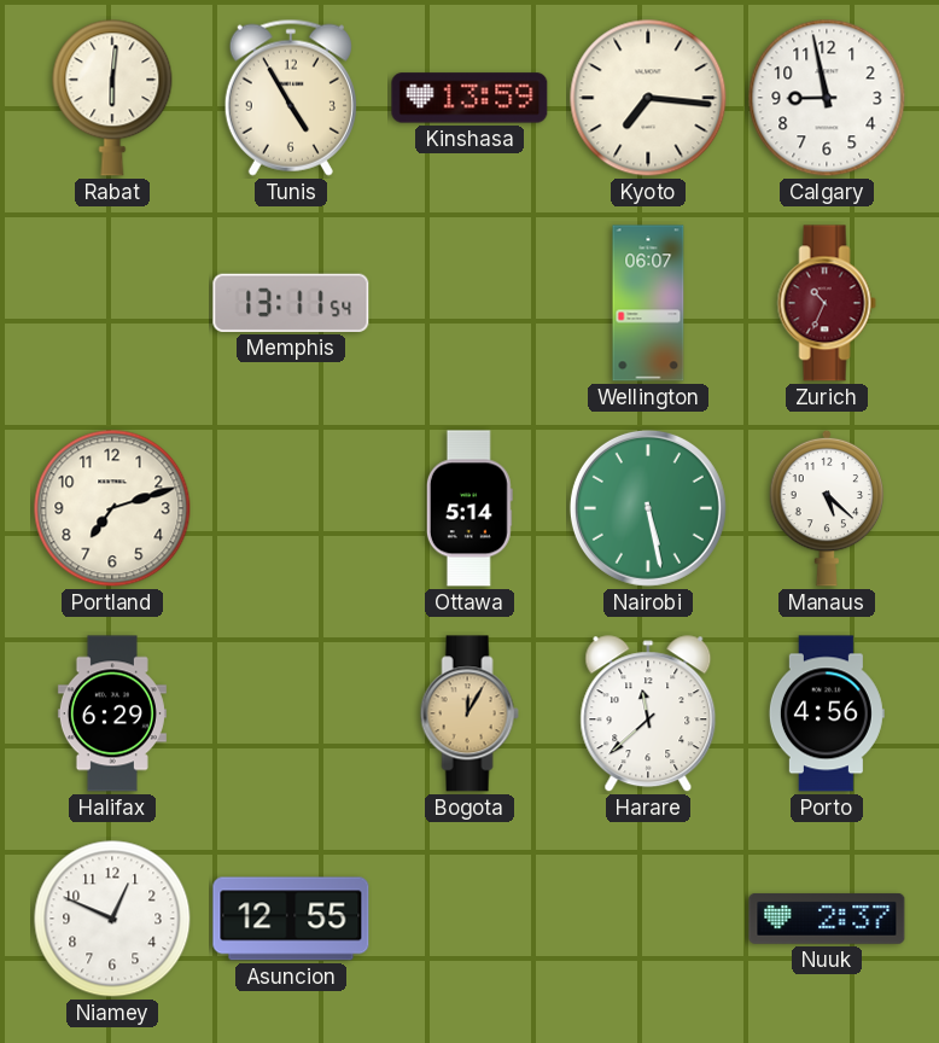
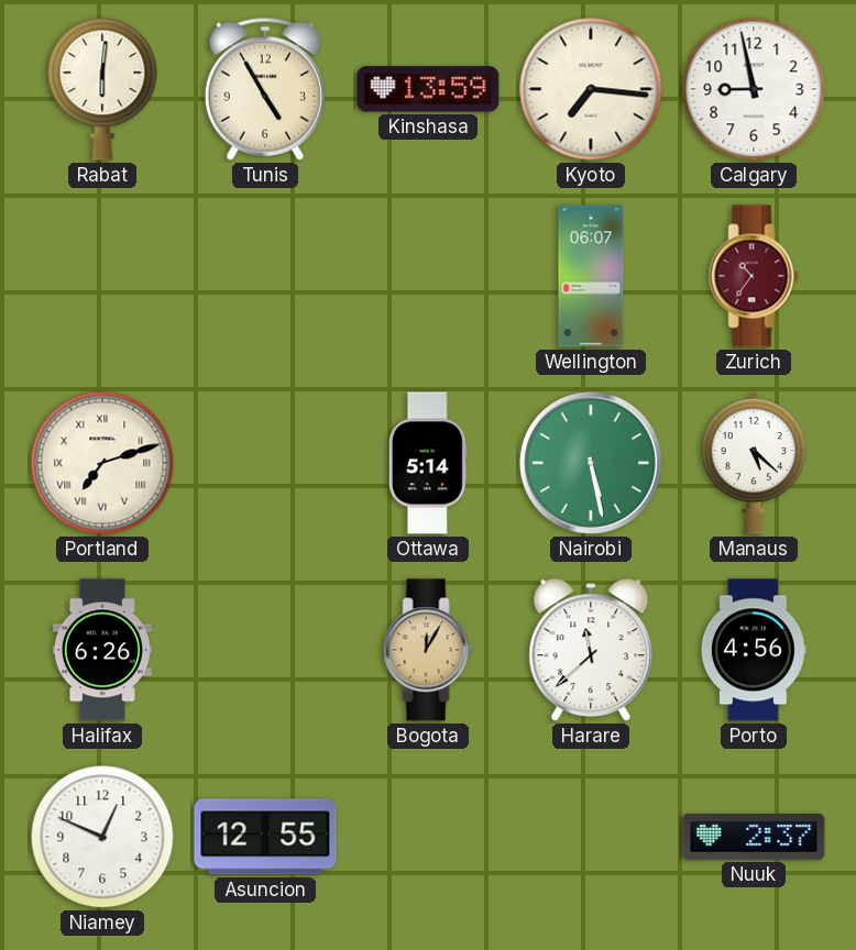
Memphis: 13:11 -> none (291, 303)
Zurich: 10:34 -> 10:36 (754, 276)
Portland numerals: Arabic -> Roman (102, 463)
Halifax: 6:29 -> 6:26 (102, 650)
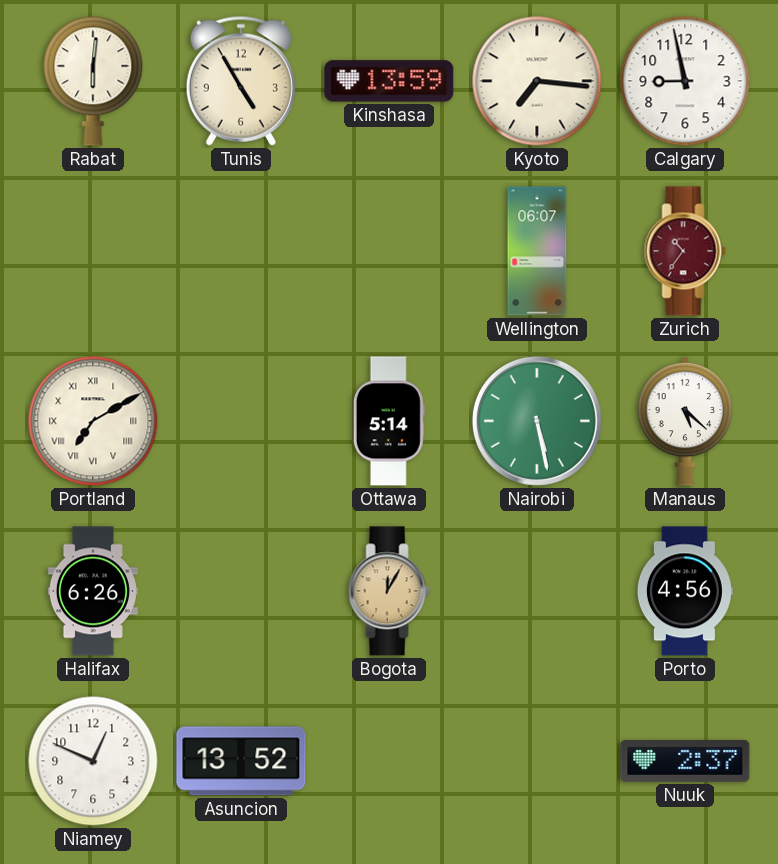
Portland: 7:12 -> 7:10 (93, 421)
Harare: 11:38 -> none (591, 651)
Asuncion: 12:55 -> 13:52 (241, 761)
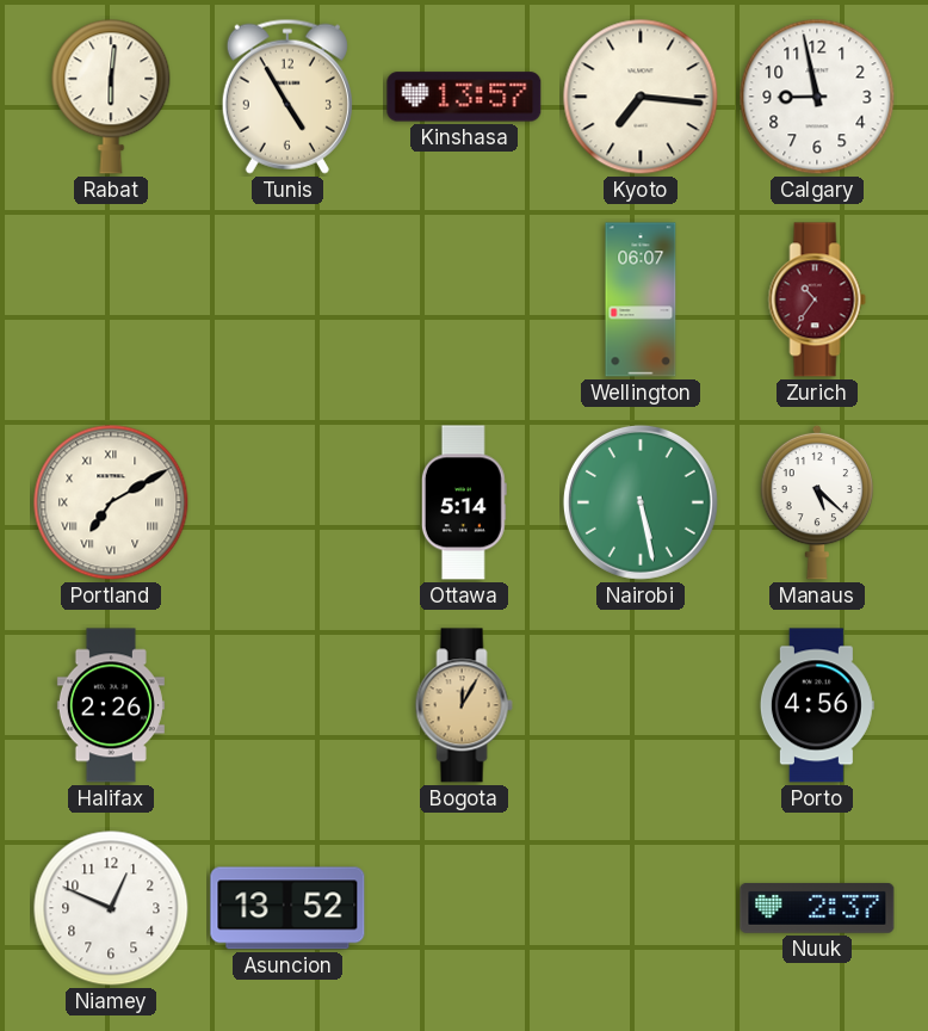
Kinshasa: 13:59 -> 13:57 (464, 97)
Halifax: 6:26 -> 2:26 (111, 705)
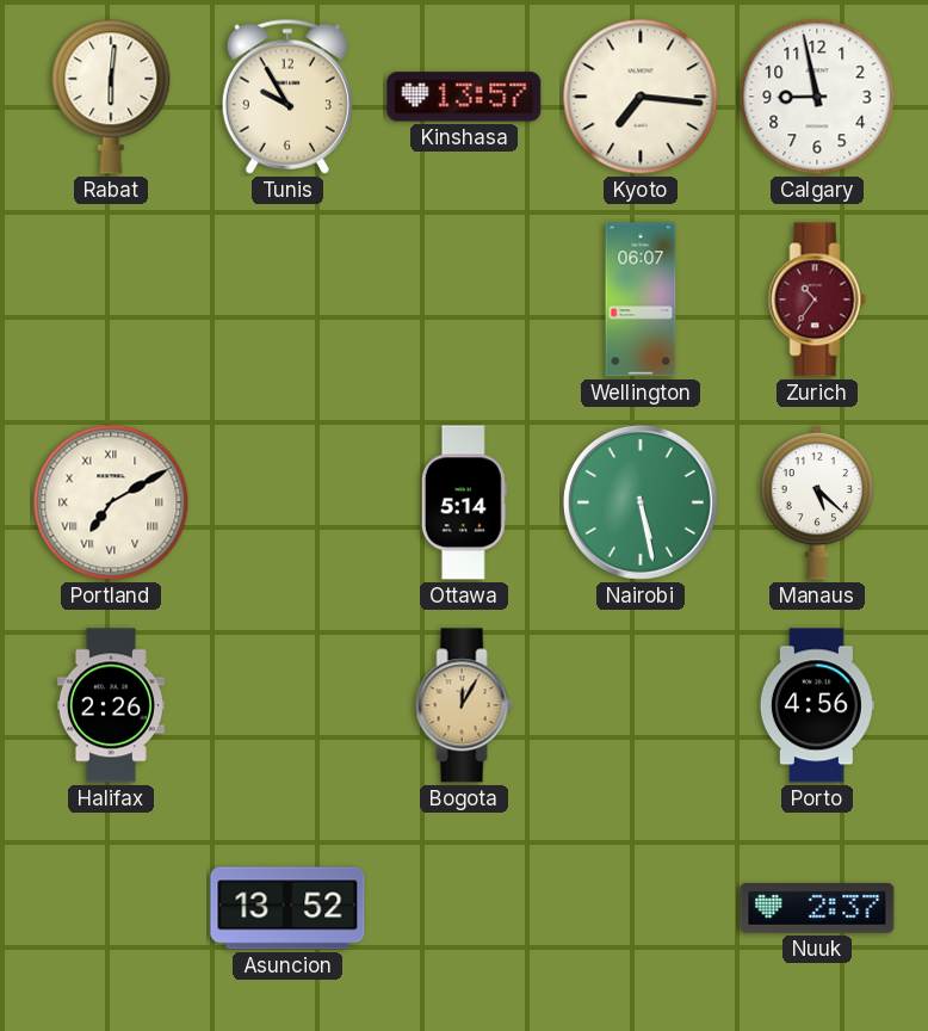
Tunis: 4:55 -> 9:55 (287, 97)
Niamey: 12:49 -> none (111, 908)
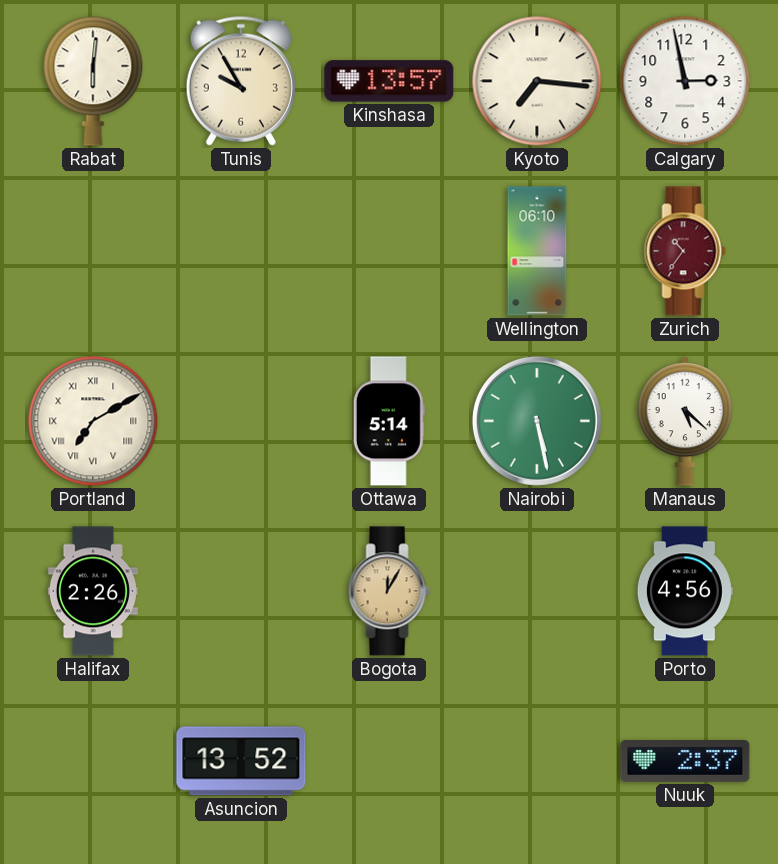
Calgary: 8:58 -> 2:58 (685, 81)
Wellington: 06:07 -> 06:10 (537, 251)
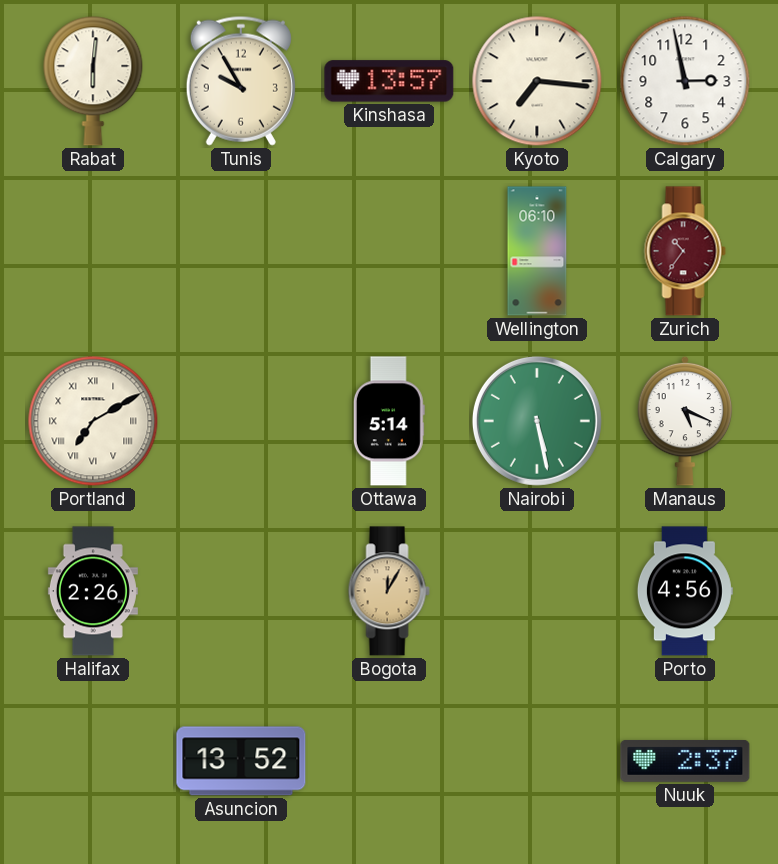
Manaus: 5:22 -> 5:19 (685, 421)
